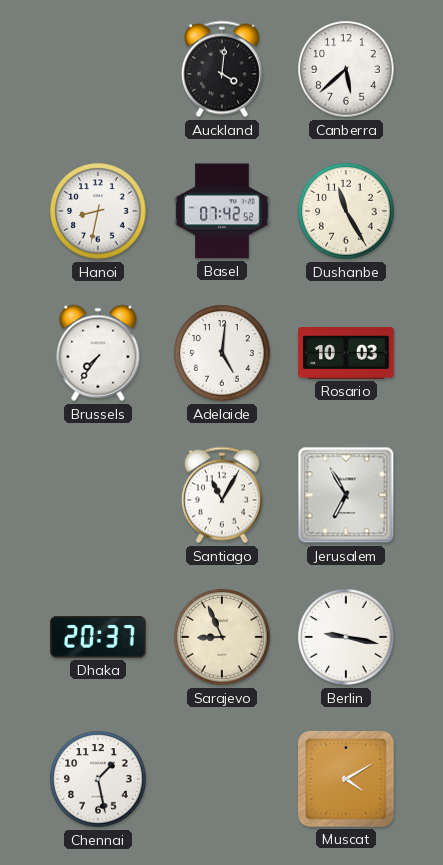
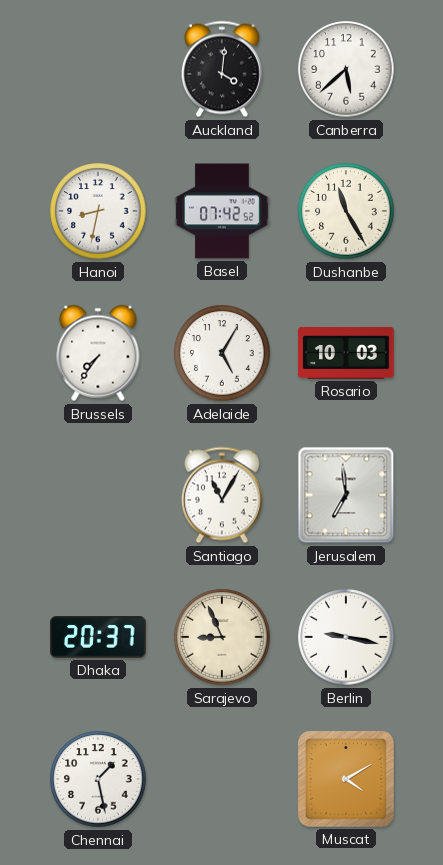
Adelaide: 5:01 -> 5:05 (222, 353)
Jerusalem: 6:55 -> 6:59 (346, 495)
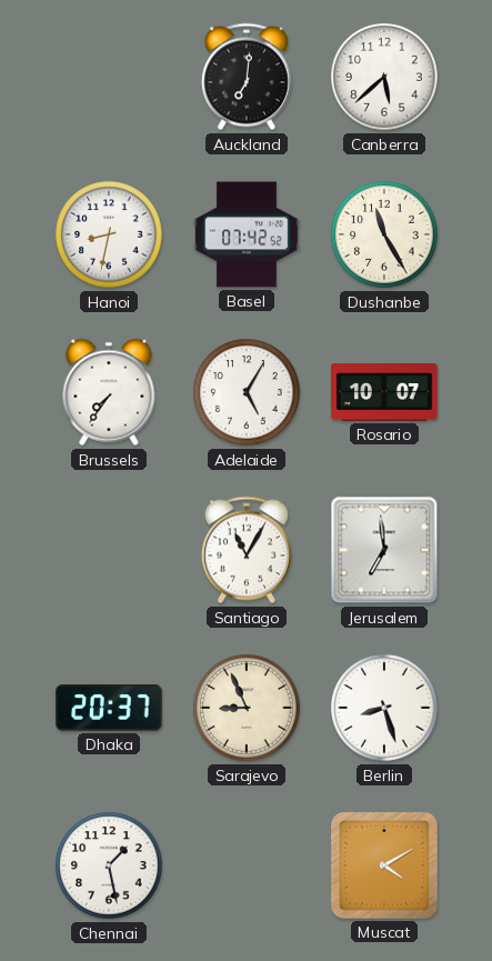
Auckland: 4:01 -> 7:01 (247, 77)
Rosario: 10:03 -> 10:07 (384, 393)
Berlin: 9:17 -> 8:27 (384, 708)
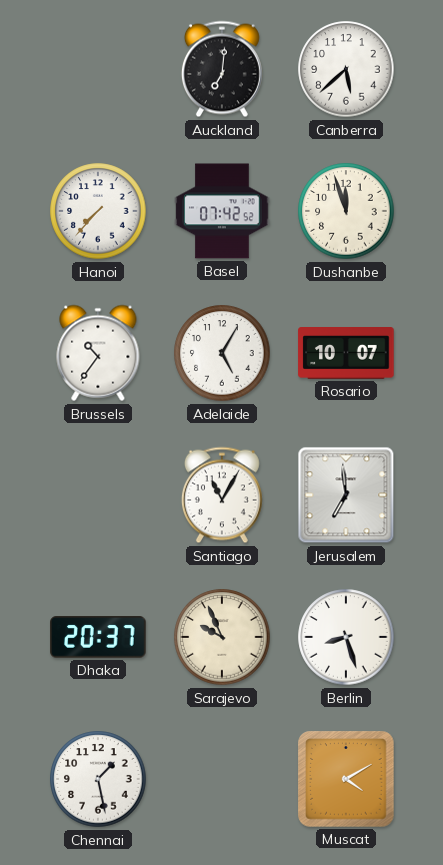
Hanoi: 8:32 -> 7:37 (98, 211)
Dushanbe: 11:25 -> 11:57 (346, 211)
Brussels: 7:36 -> 10:36 (98, 353)
Sarajevo: 8:56 -> 9:56 (222, 637)
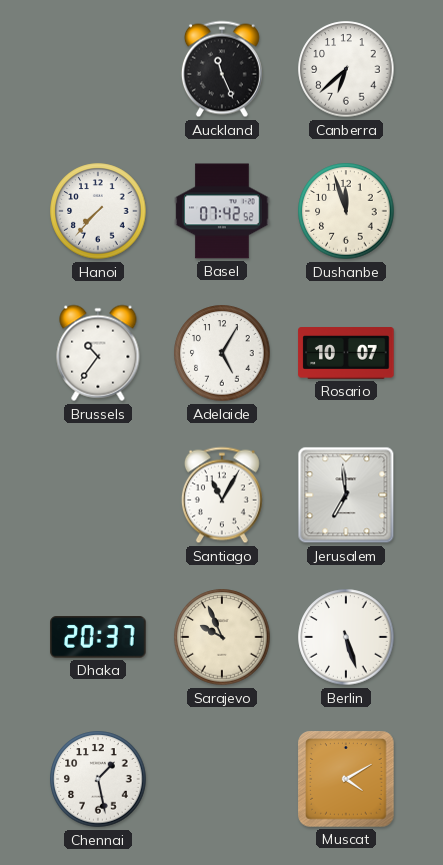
Auckland: 7:01 -> 11:26 (222, 69)
Canberra: 5:38 -> 6:38 (346, 69)
Berlin: 8:27 -> 5:27 (346, 637)
